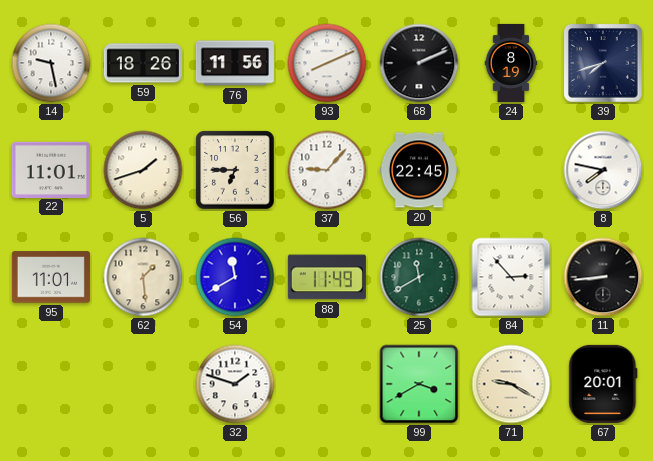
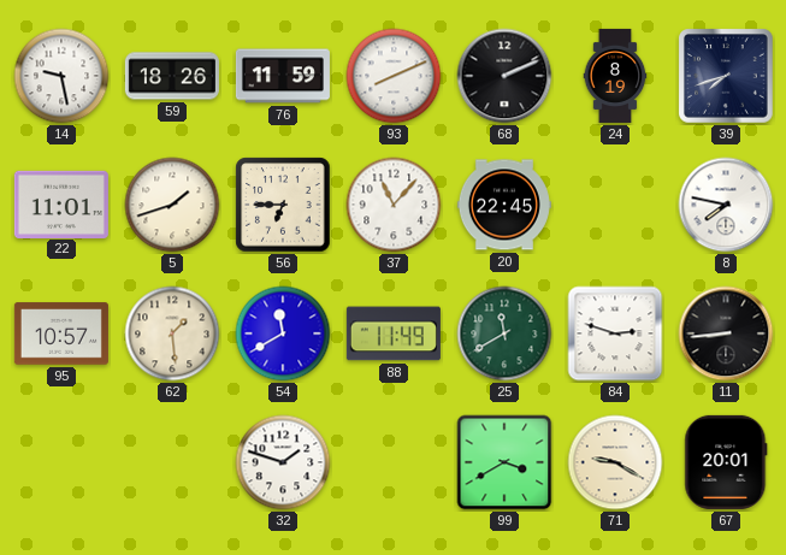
76: 11:56 -> 11:59 (283, 76)
37: 9:07 -> 11:07 (394, 205)
95: 11:01 -> 10:57 (61, 333)
84: 2:53 -> 2:48 (615, 333)
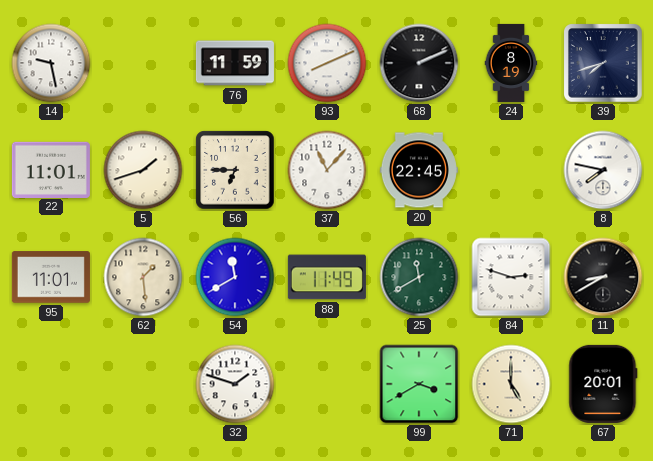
59: 18:26 -> none (172, 76)
95: 10:57 -> 11:01 (51, 277)
11: 8:44 -> 8:40 (603, 277)
71: 9:20 -> 5:00 (511, 384)
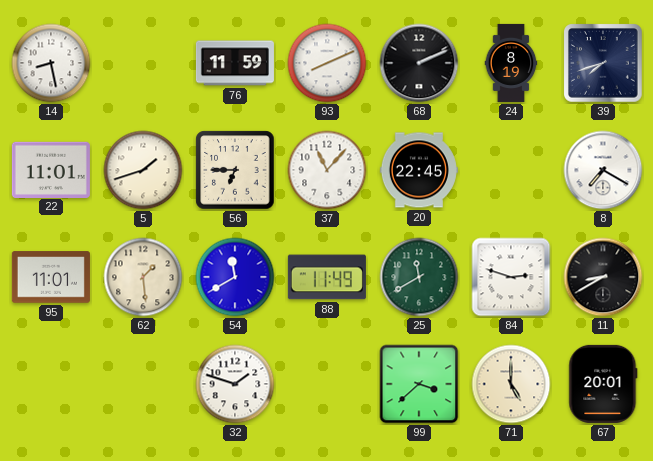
14: 9:28 -> 8:28 (51, 63)
8: 7:47 -> 7:20 (603, 170)
99: 3:40 -> 3:38 (419, 384)
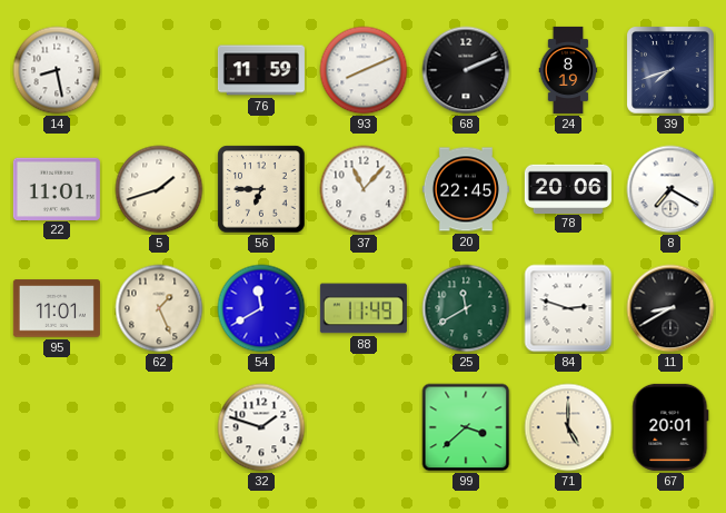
78: none -> 20:06 (568, 188)
62: 1:29 -> 1:26 (159, 308)
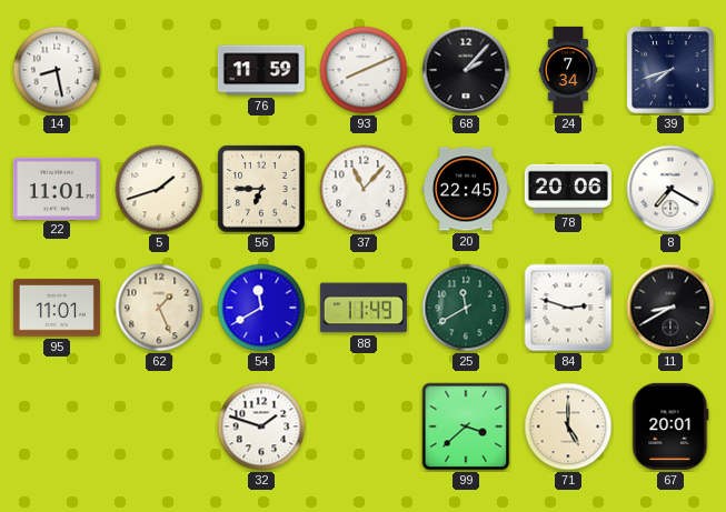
68: 2:11 -> 2:07 (466, 70)
24: 8:19 -> 7:34 (568, 70)
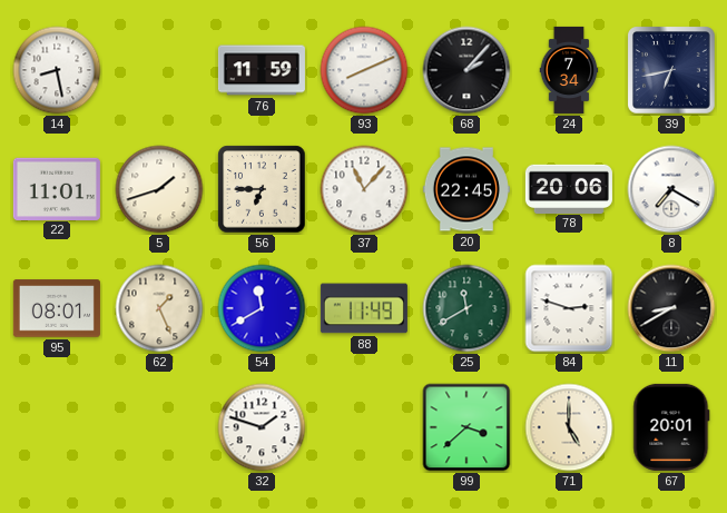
39: 7:42 -> 6:43 (672, 71)
95: 11:01 -> 08:01 (57, 308)
